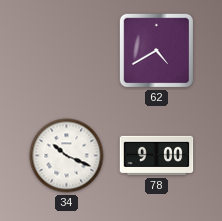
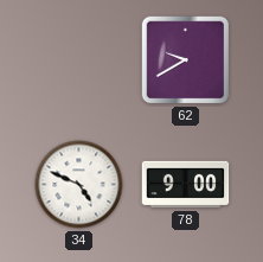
62: 4:40 -> 9:40 (186, 60)
34: 10:19 -> 4:49 (79, 185)
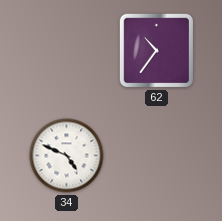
62: 9:40 -> 10:36 (157, 51)
78: 9:00 -> none (186, 185)
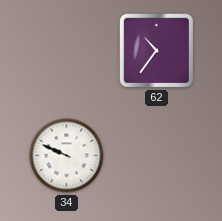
34: 4:49 -> 9:49 (67, 156)
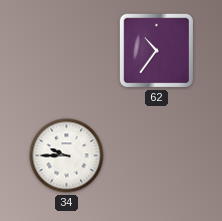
34: 9:49 -> 9:45 (67, 156)
